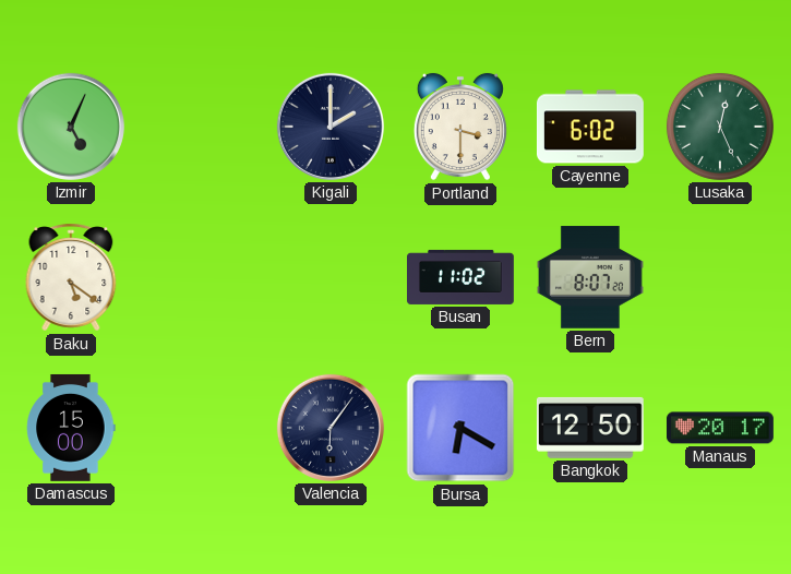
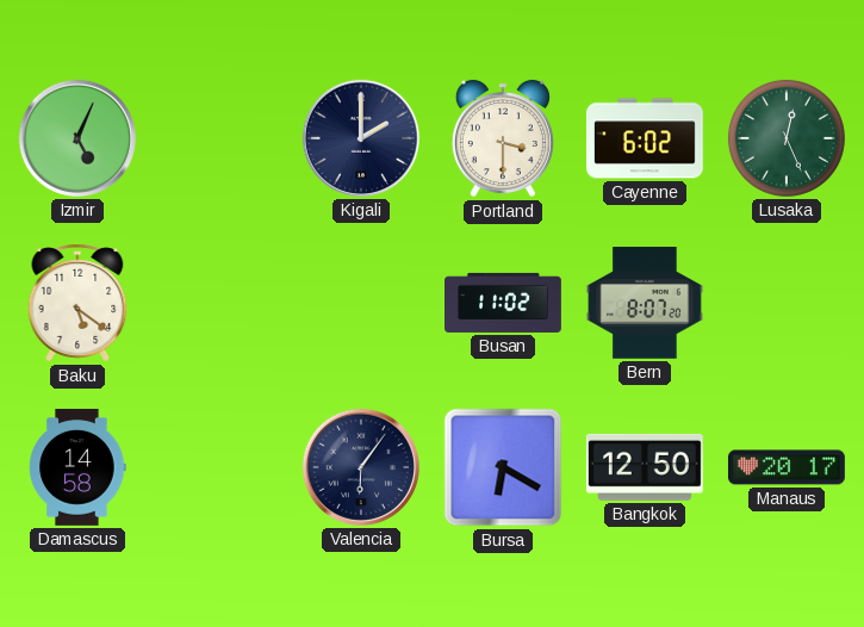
Damascus: 15:00 -> 14:58 (77, 467)
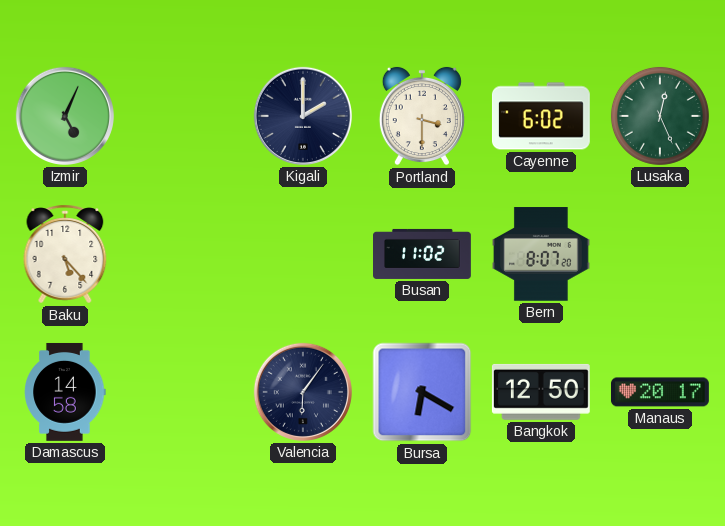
Baku: 5:21 -> 5:23 (65, 254)
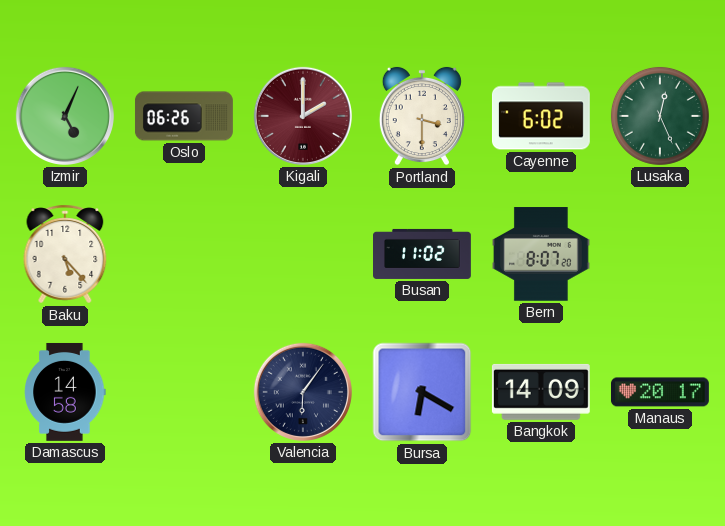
Oslo: none -> 06:26 (184, 116)
Kigali dial: navy -> burgundy (303, 116)
Bangkok: 12:50 -> 14:09 (541, 392)
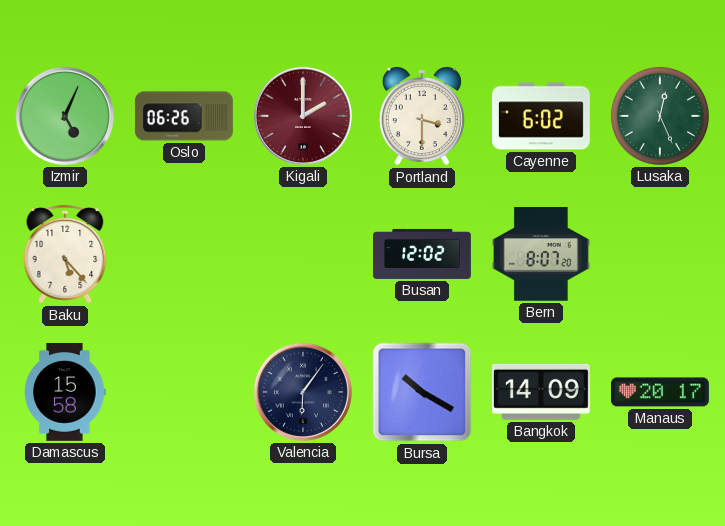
Busan: 11:02 -> 12:02 (423, 254)
Damascus: 14:58 -> 15:58 (65, 392)
Bursa: 6:20 -> 10:20 (422, 392)
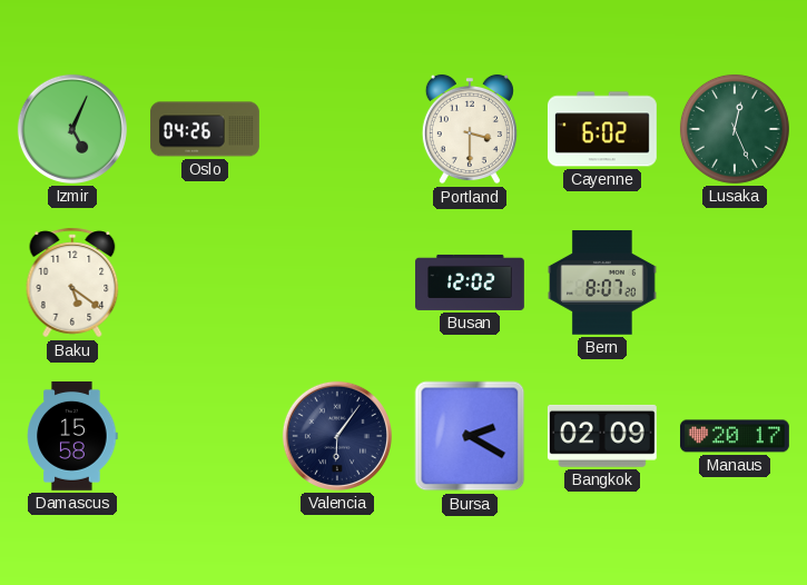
Oslo: 06:26 -> 04:26 (205, 129)
Kigali: 2:00 -> none (303, 116)
Baku: 5:23 -> 5:21 (72, 282)
Bursa: 10:20 -> 2:20 (470, 436)
Bangkok: 14:09 -> 02:09 (602, 436)
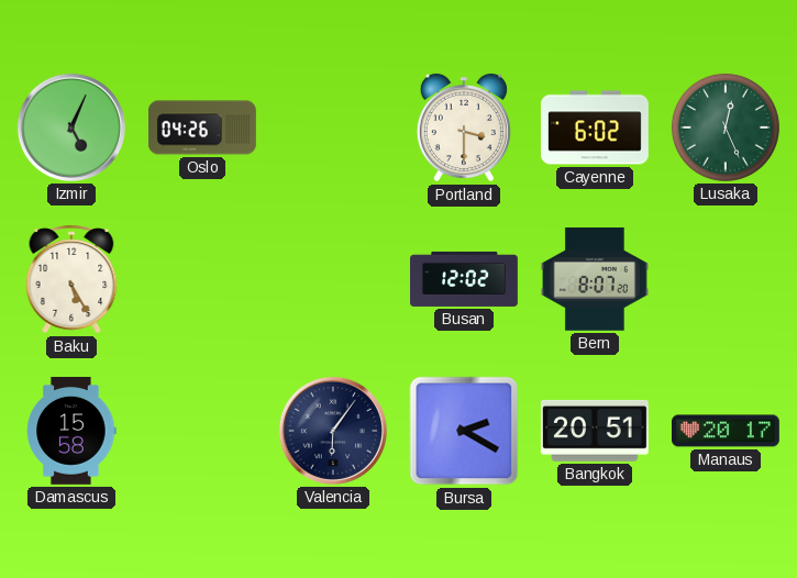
Baku: 5:21 -> 5:25 (71, 279)
Bangkok: 02:09 -> 20:51 (595, 431)
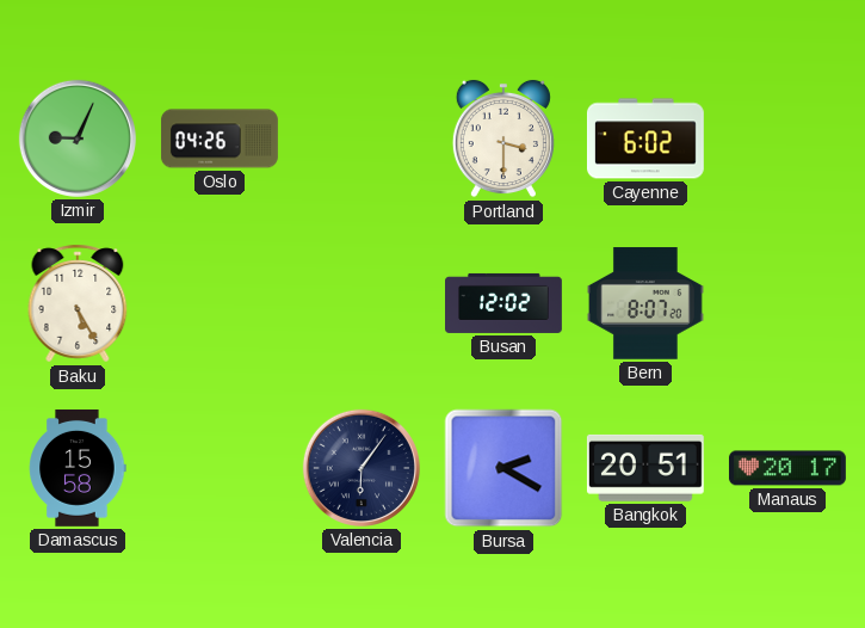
Izmir: 5:04 -> 9:04 (78, 138)
Lusaka: 12:26 -> none (726, 127)
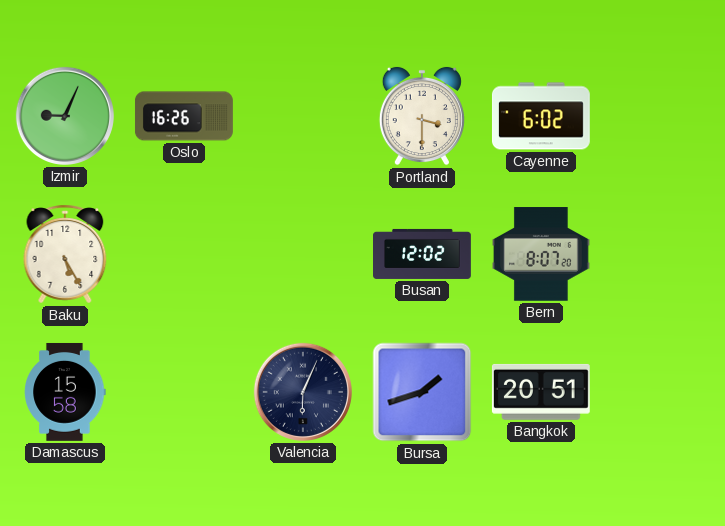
Oslo: 04:26 -> 16:26 (184, 116)
Valencia: 6:06 -> 6:04 (303, 392)
Bursa: 2:20 -> 1:42 (422, 392)
Manaus: 20:17 -> none (787, 468)
